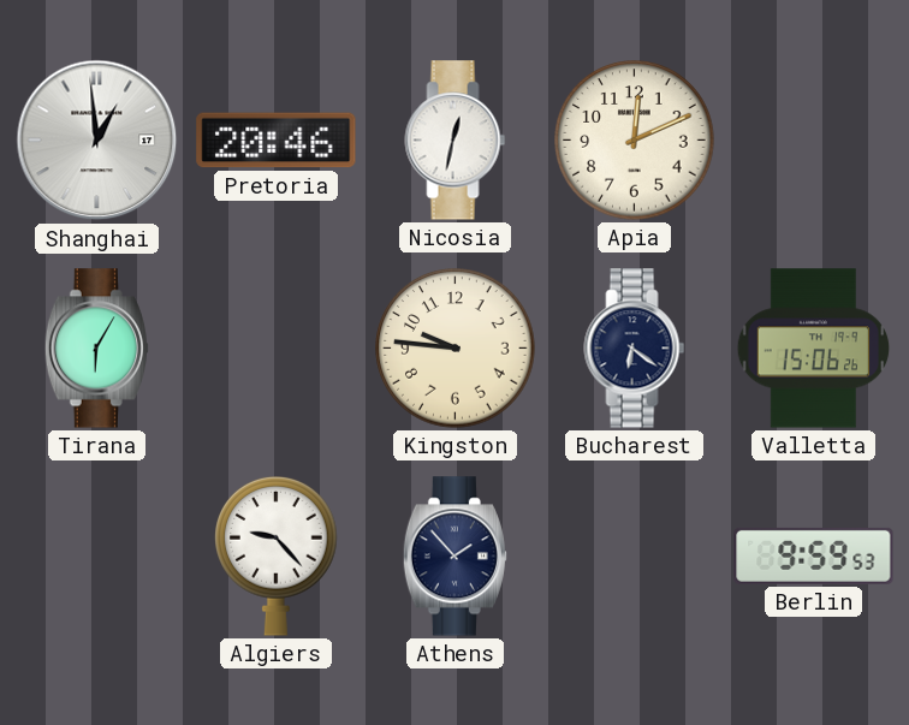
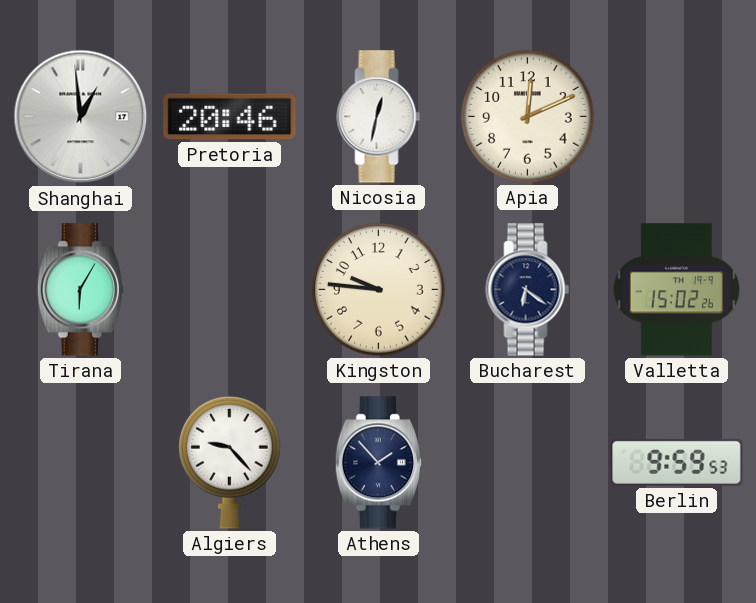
Valletta: 15:06 -> 15:02 (677, 290)
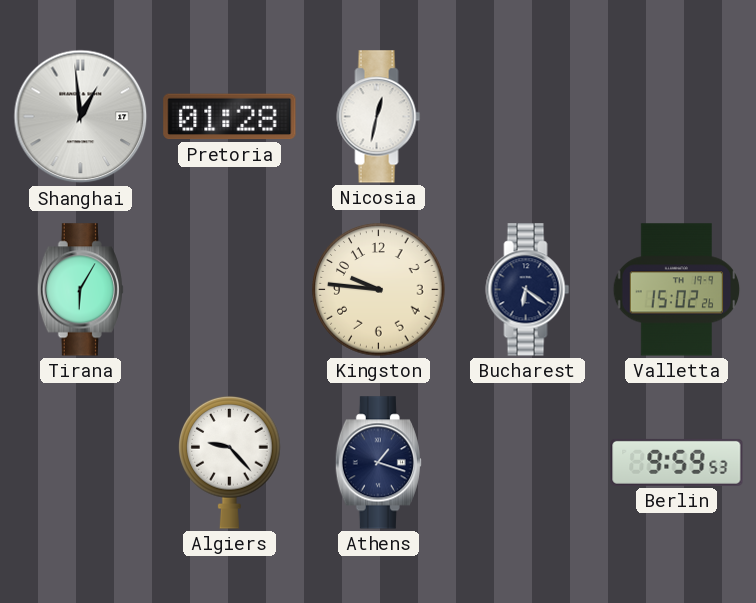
Pretoria: 20:46 -> 01:28 (230, 117)
Apia: 12:11 -> none (528, 117)
Athens: 1:53 -> 1:18 (378, 463)
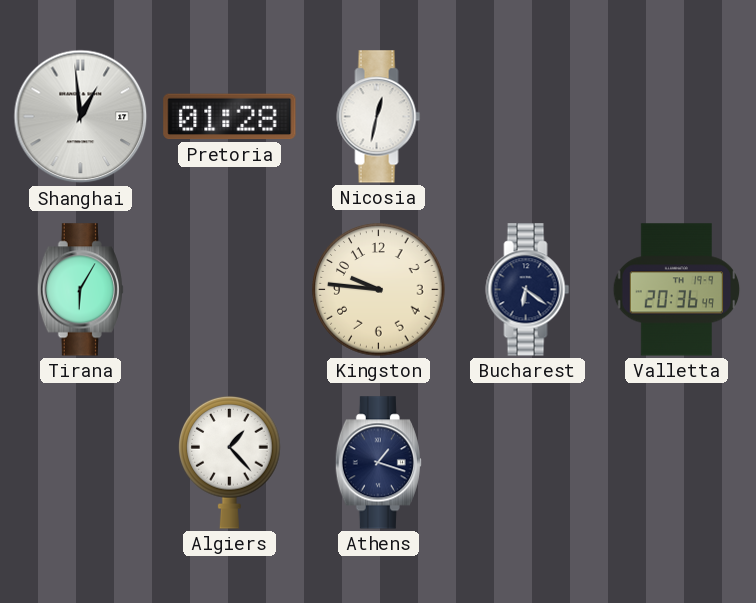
Valletta: 15:02 -> 20:36 (677, 290)
Algiers: 9:23 -> 1:23 (230, 462)
Berlin: 9:59 -> none (677, 462)
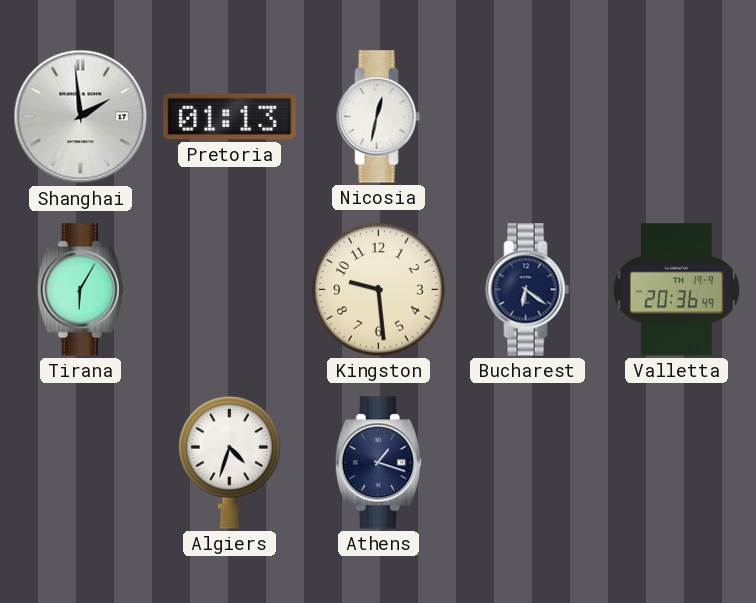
Shanghai: 12:59 -> 1:59 (81, 117)
Pretoria: 01:28 -> 01:13 (230, 117)
Kingston: 9:46 -> 9:29 (379, 290)
Algiers: 1:23 -> 4:33 (230, 462)
